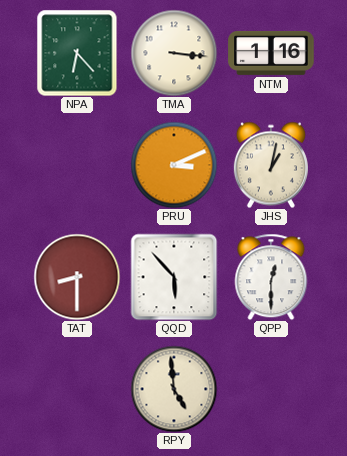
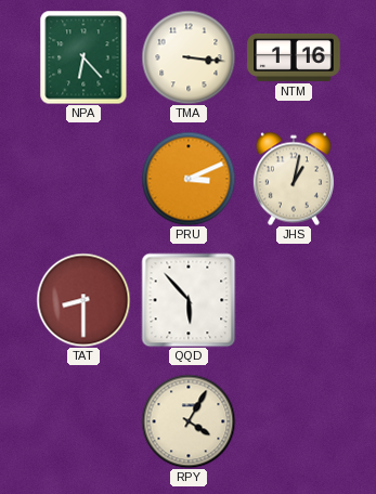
QPP: 12:30 -> none (271, 277)
RPY: 4:59 -> 4:05 (189, 421)
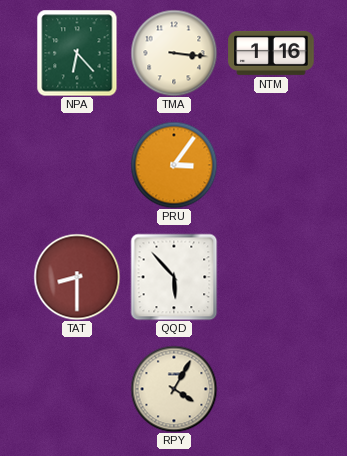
PRU: 3:11 -> 3:06 (174, 165)
JHS: 1:02 -> none (294, 179)
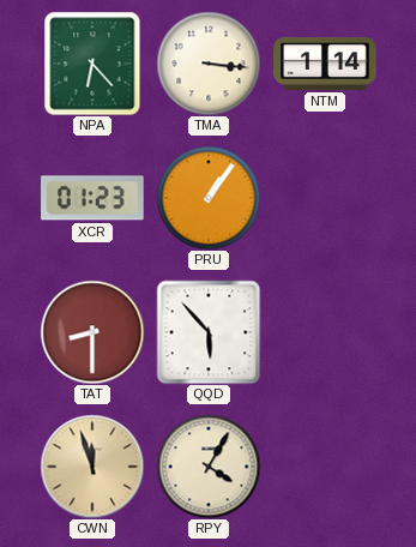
NTM: 1:16 -> 1:14 (325, 64)
XCR: none -> 01:23 (92, 198)
PRU: 3:06 -> 1:06 (209, 198)
CWN: none -> 11:57 (92, 467)
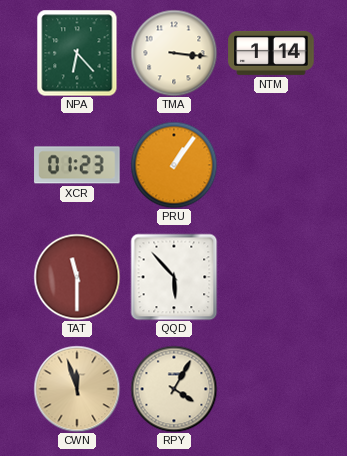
TAT: 8:30 -> 11:30 (77, 277)
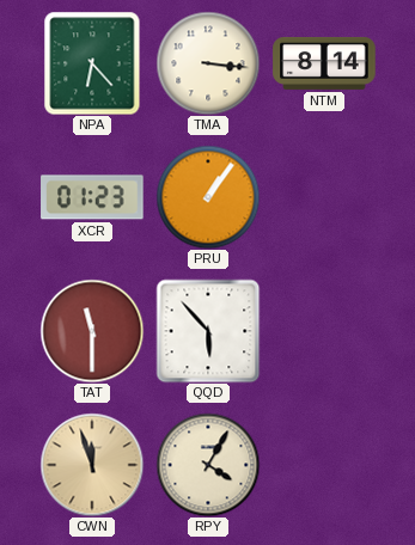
NTM: 1:14 -> 8:14 (324, 63)
